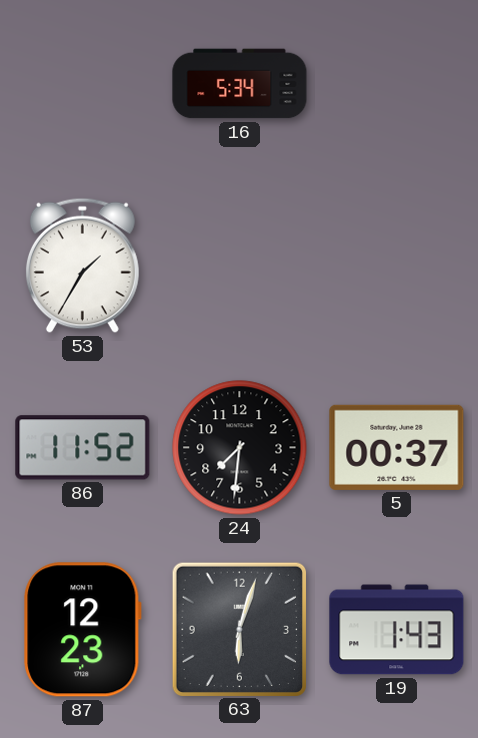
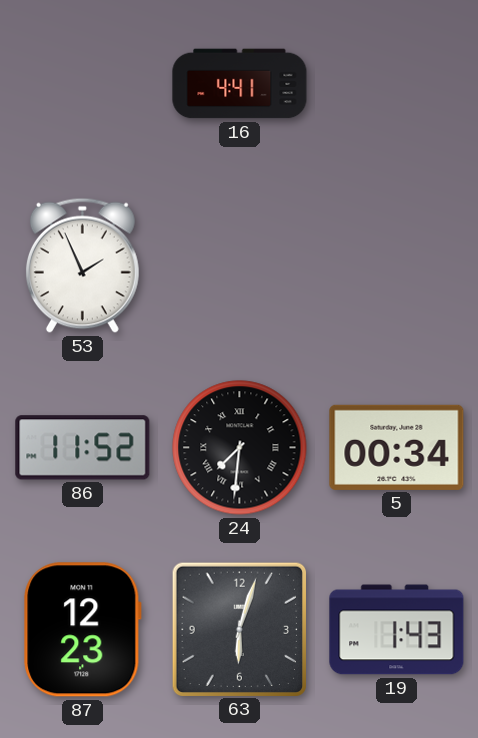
16: 5:34 -> 4:41 (240, 84)
53: 1:35 -> 1:56 (82, 265)
24 numerals: Arabic -> Roman (240, 448)
5: 00:37 -> 00:34 (397, 447)
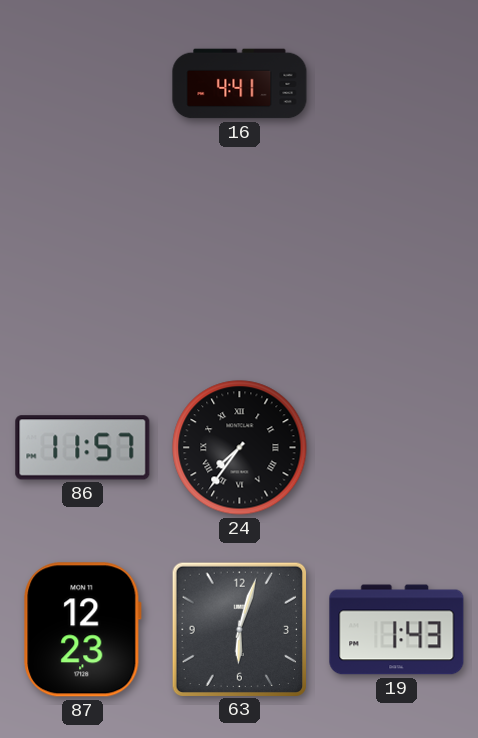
53: 1:56 -> none (82, 265)
86: 11:52 -> 11:57 (83, 448)
24: 7:31 -> 7:36 (240, 448)
5: 00:34 -> none (397, 447)
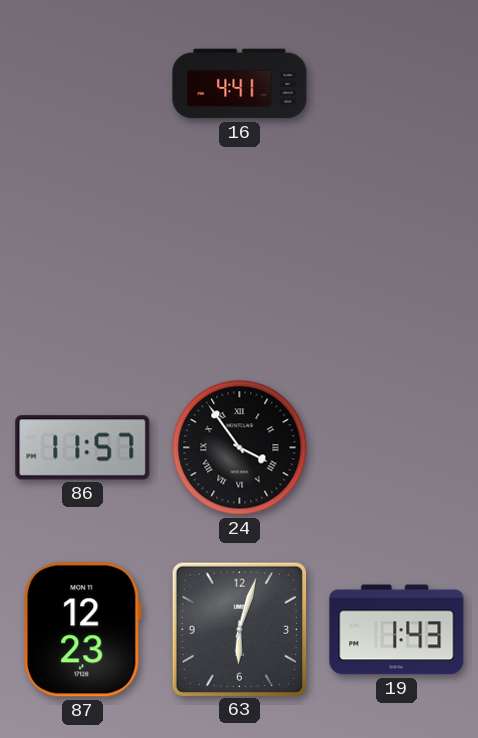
24: 7:36 -> 3:54 (240, 448)
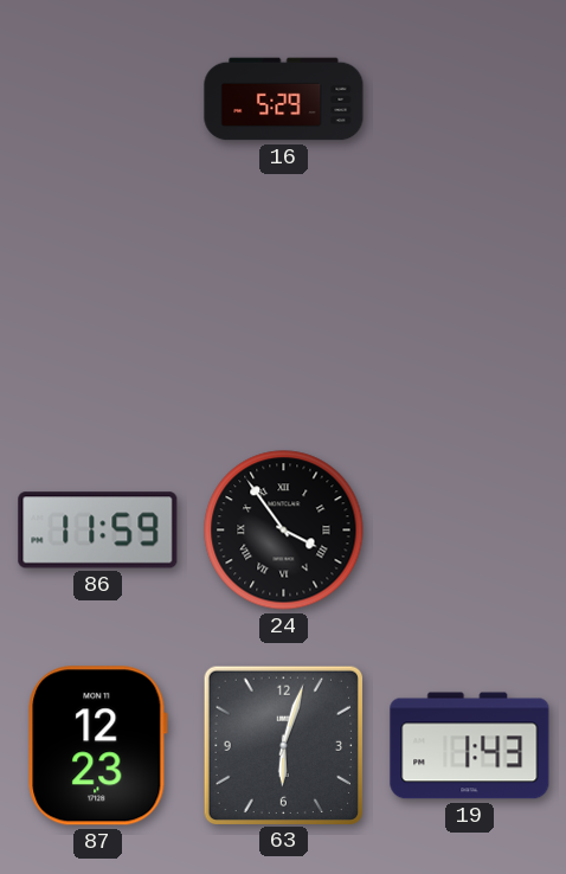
16: 4:41 -> 5:29 (284, 99)
86: 11:57 -> 11:59 (98, 531)
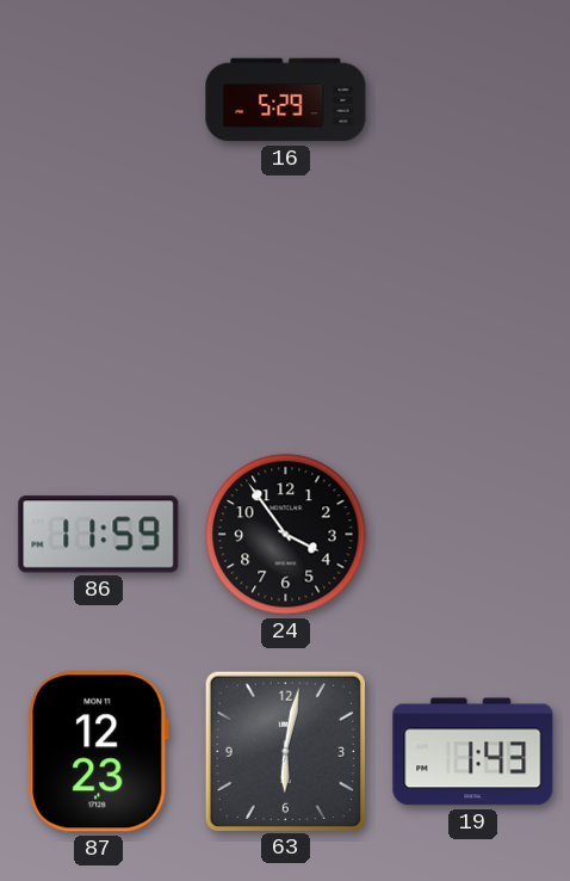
24 numerals: Roman -> Arabic (286, 535)
63: 6:03 -> 6:02 (285, 751)
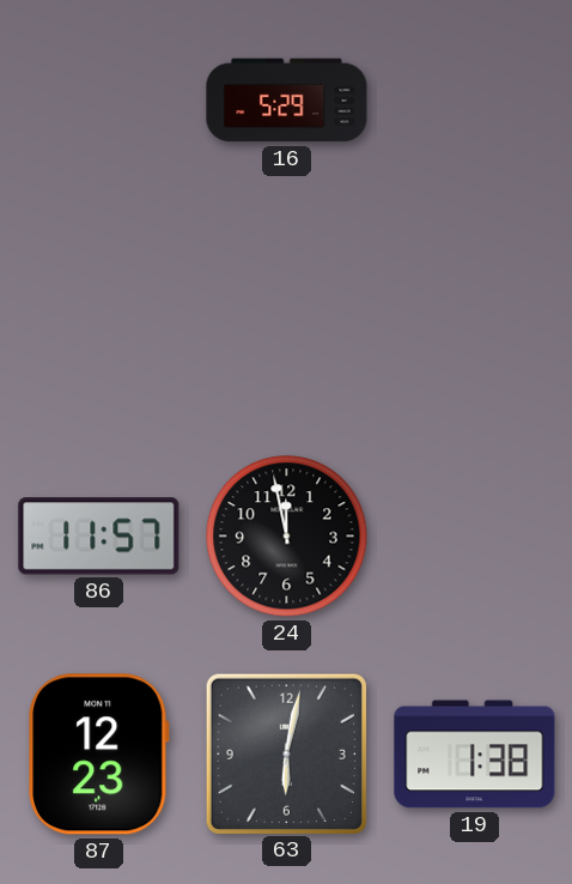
86: 11:59 -> 11:57 (99, 537)
24: 3:54 -> 11:58 (287, 537)
19: 1:43 -> 1:38 (475, 755)
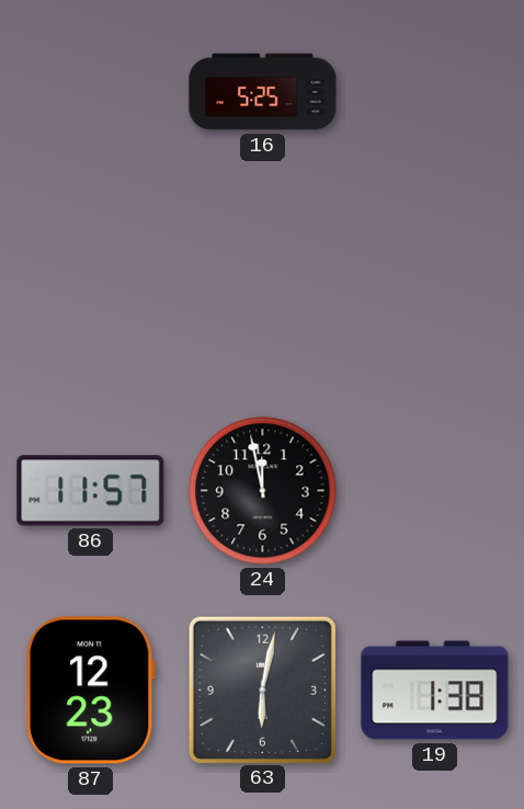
16: 5:29 -> 5:25 (263, 92)
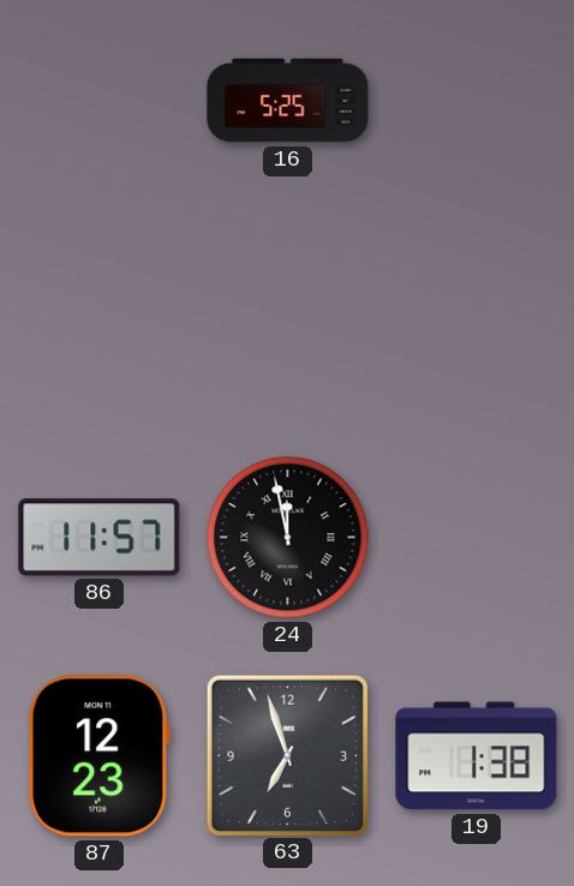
24 numerals: Arabic -> Roman (288, 538)
63: 6:02 -> 6:57 (287, 755)
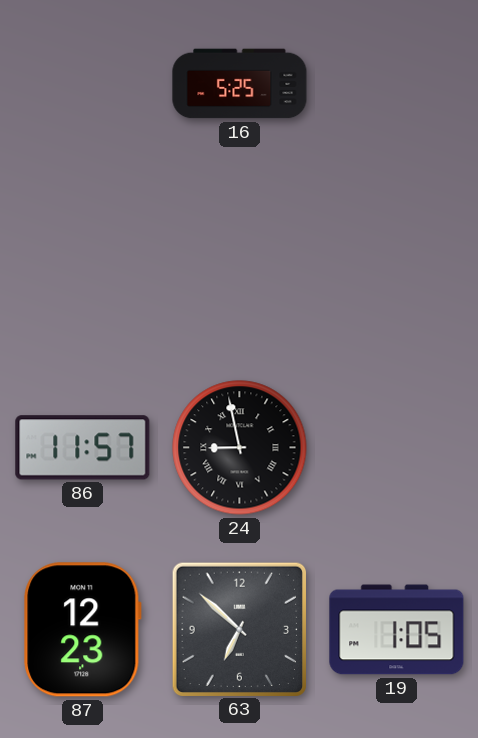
24: 11:58 -> 8:58 (240, 448)
63: 6:57 -> 6:52 (239, 629)
19: 1:38 -> 1:05 (397, 630)
